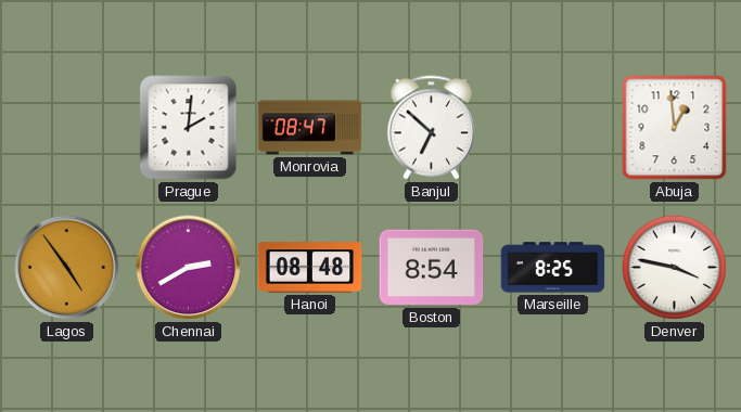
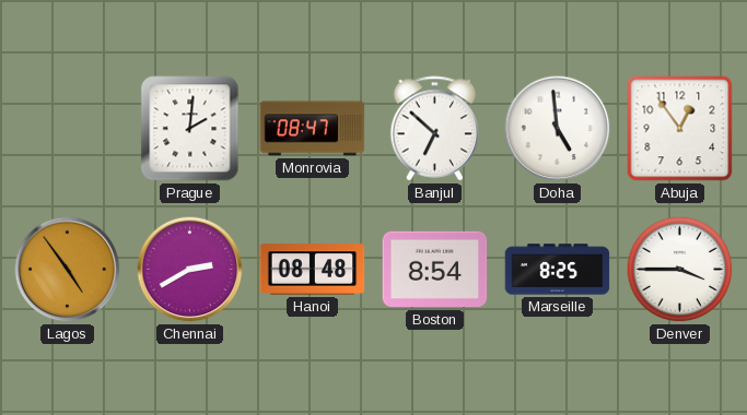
Doha: none -> 4:59 (558, 129)
Abuja: 12:59 -> 12:54 (680, 129)
Denver: 3:47 -> 3:45 (680, 270)
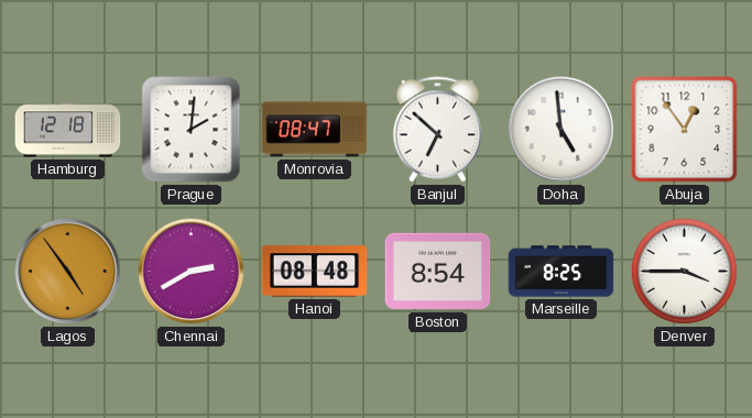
Hamburg: none -> 12:18 (68, 130)
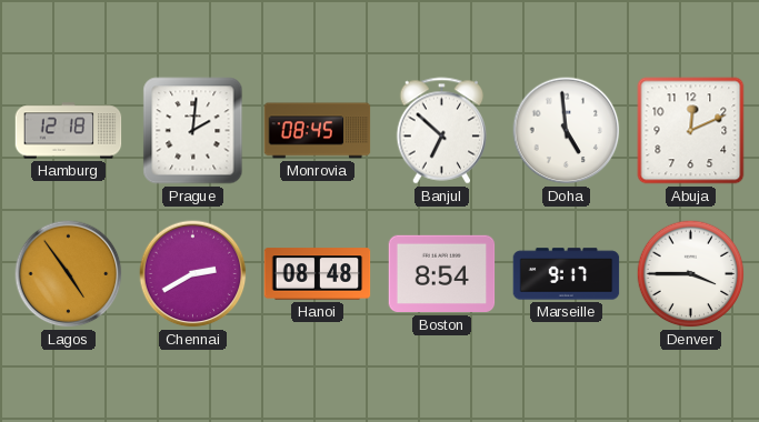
Monrovia: 08:47 -> 08:45 (318, 131)
Abuja: 12:54 -> 12:11 (691, 131)
Marseille: 8:25 -> 9:17 (567, 274)
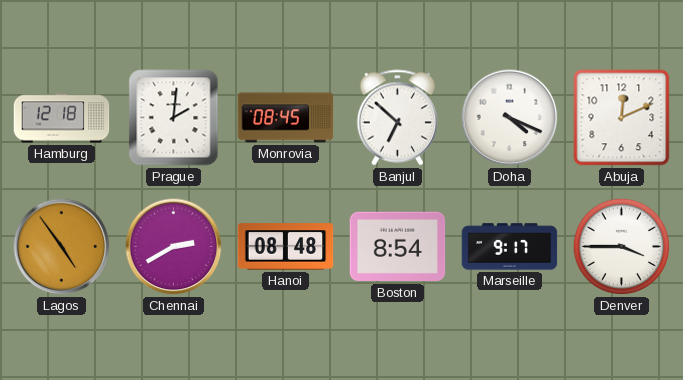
Doha: 4:59 -> 4:19 (510, 118)
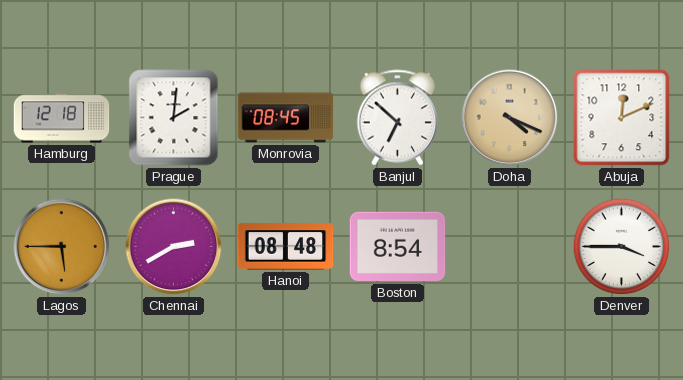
Doha dial: white -> champagne (510, 118)
Lagos: 4:54 -> 5:45 (62, 247)
Marseille: 9:17 -> none (510, 247)
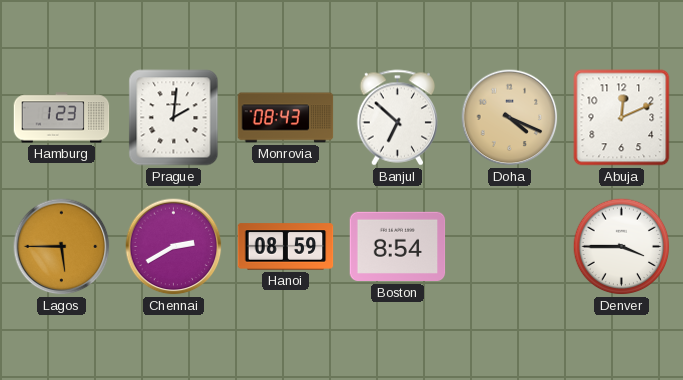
Hamburg: 12:18 -> 1:23 (62, 118)
Monrovia: 08:45 -> 08:43 (286, 118)
Hanoi: 08:48 -> 08:59 (286, 247)
